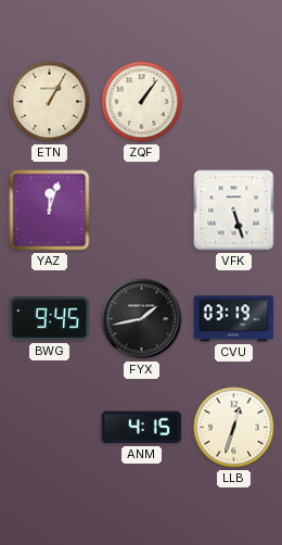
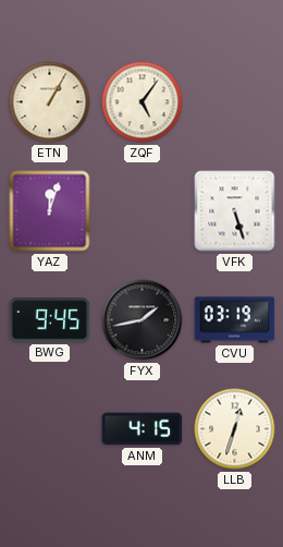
ZQF: 1:06 -> 5:06 (143, 102)
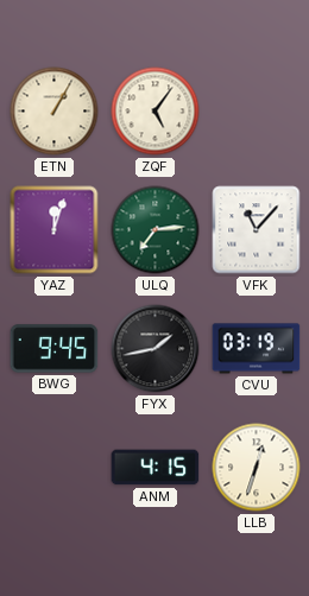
ULQ: none -> 7:14 (156, 230)
VFK: 5:27 -> 11:07 (257, 230)
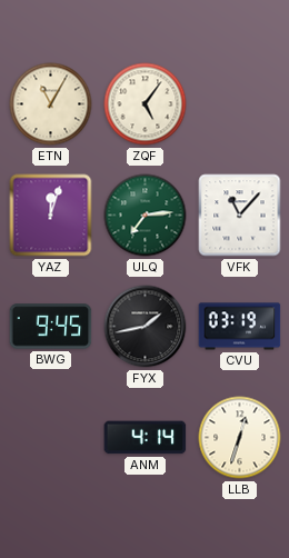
ETN: 1:05 -> 11:05 (51, 104)
ANM: 4:15 -> 4:14 (146, 438)
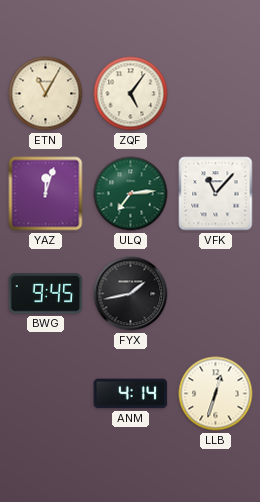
CVU: 03:19 -> none (240, 327)
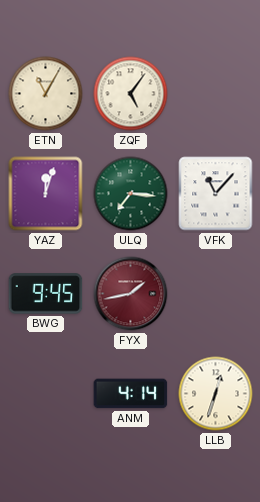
ULQ: 7:14 -> 7:16 (131, 194)
FYX dial: black -> burgundy (131, 294)
